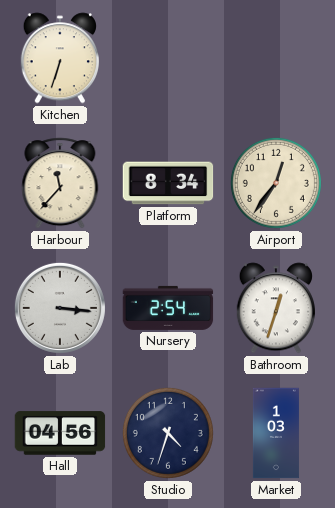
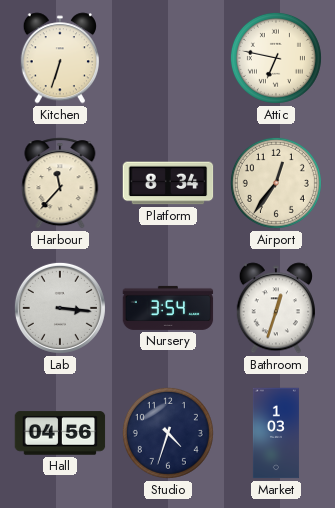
Attic: none -> 6:47 (276, 58)
Nursery: 2:54 -> 3:54 (168, 308)
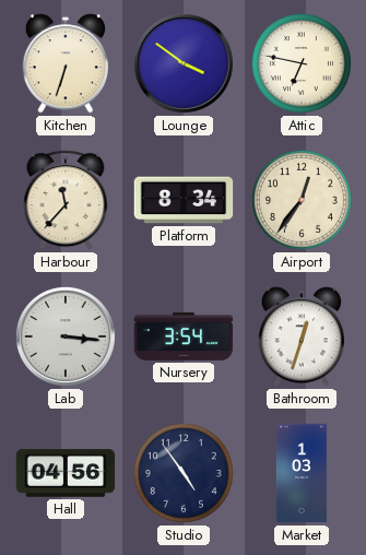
Lounge: none -> 3:51 (184, 63)
Studio: 4:33 -> 4:54 (184, 473)
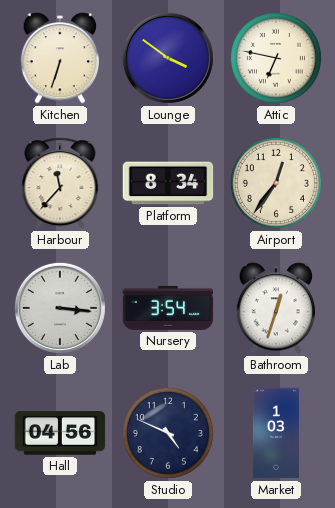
Studio: 4:54 -> 4:49 (168, 433)
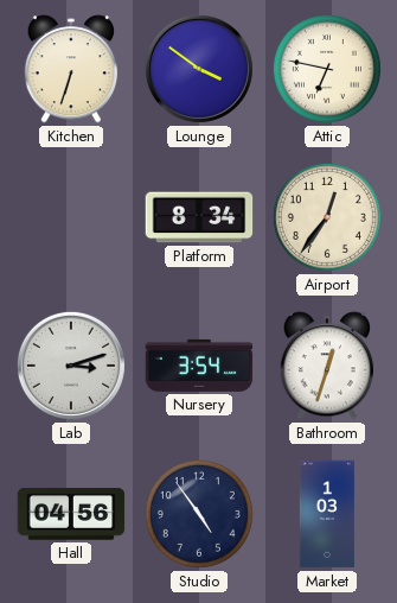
Harbour: 11:37 -> none (60, 183)
Lab: 3:16 -> 3:12 (71, 366)
Studio: 4:49 -> 4:54 (199, 514)
